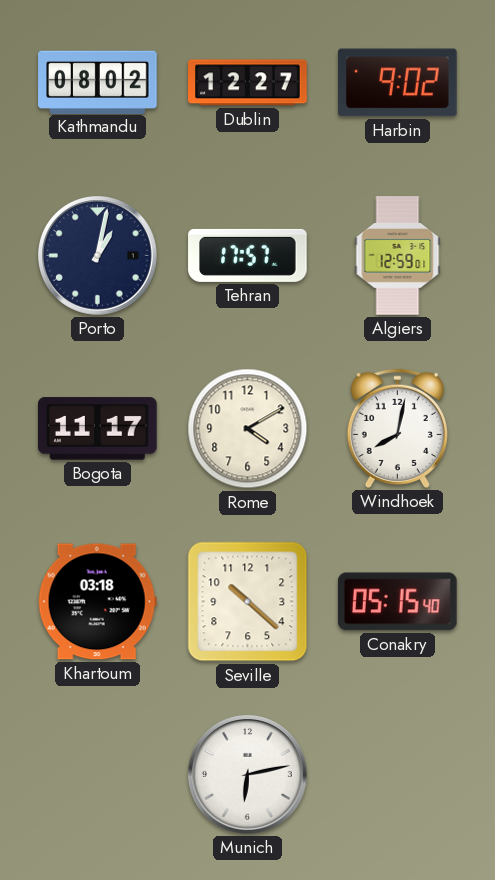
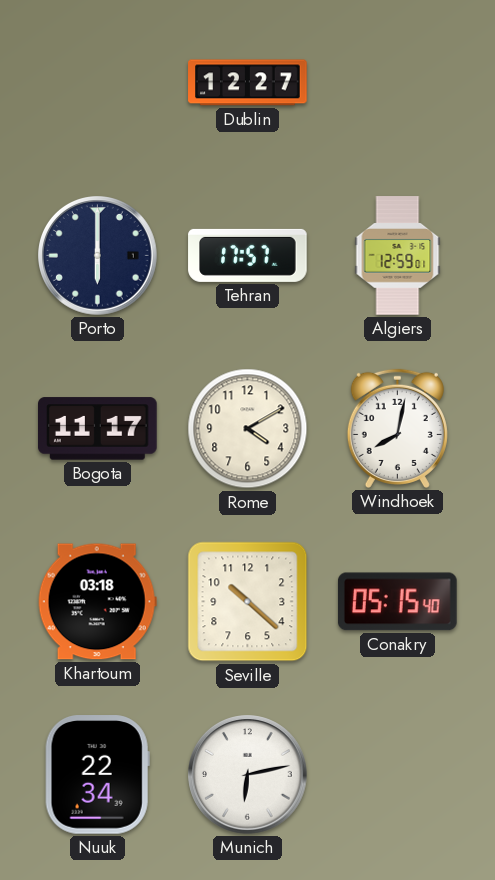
Kathmandu: 08:02 -> none (98, 82)
Harbin: 9:02 -> none (398, 83)
Porto: 1:02 -> 6:00 (98, 256)
Nuuk: none -> 22:34 (97, 775)
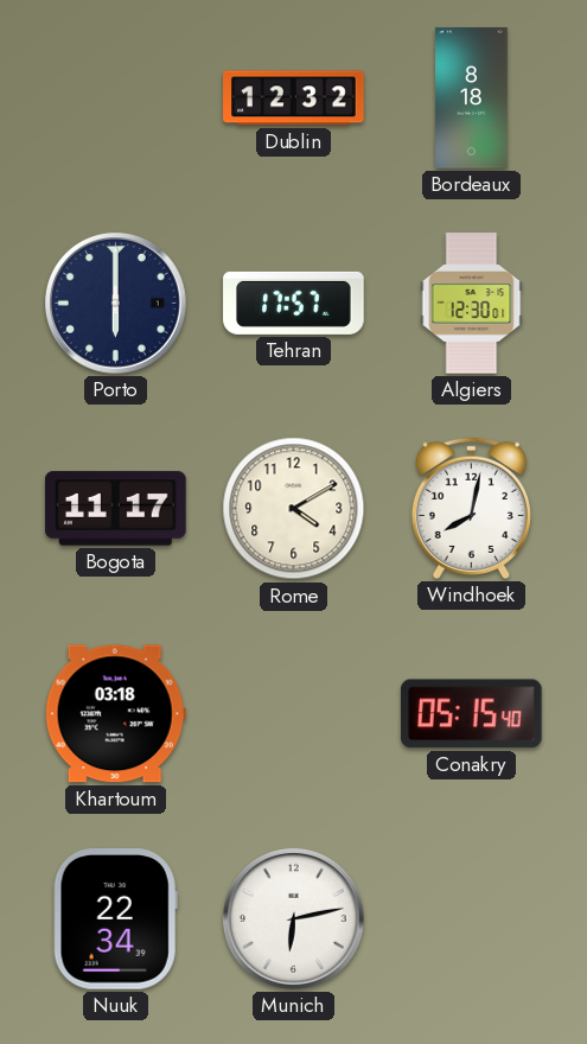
Dublin: 12:27 -> 12:32 (294, 98)
Bordeaux: none -> 8:18 (472, 98)
Algiers: 12:59 -> 12:30 (472, 304)
Seville: 10:22 -> none (248, 602)
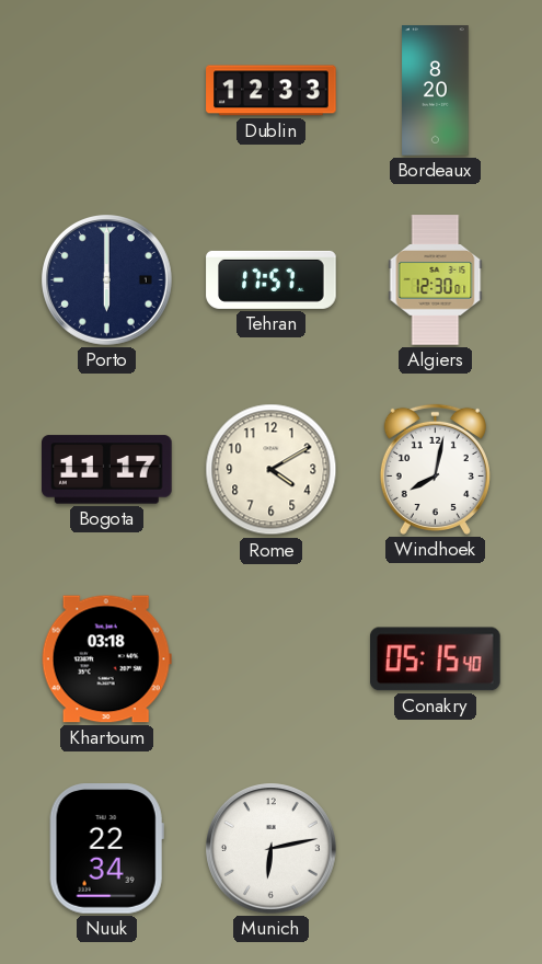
Dublin: 12:32 -> 12:33 (272, 91)
Bordeaux: 8:18 -> 8:20 (436, 91)
